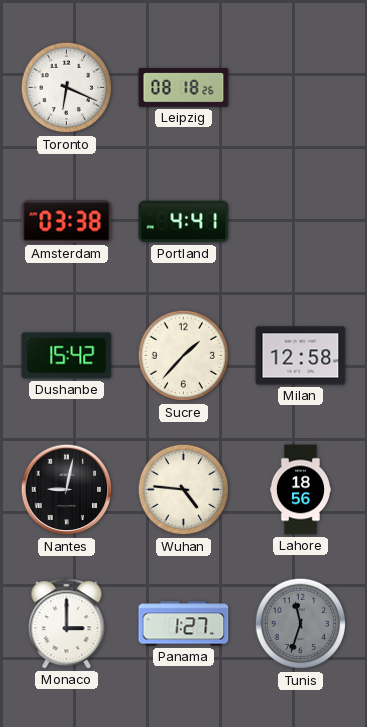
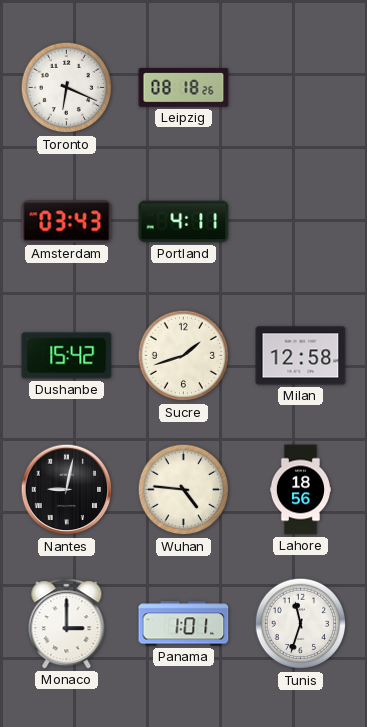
Amsterdam: 03:38 -> 03:43 (67, 222)
Portland: 4:41 -> 4:11 (184, 222)
Sucre: 1:37 -> 1:42 (184, 356)
Panama: 1:27 -> 1:01 (184, 624)
Tunis dial: grey -> white (301, 624)
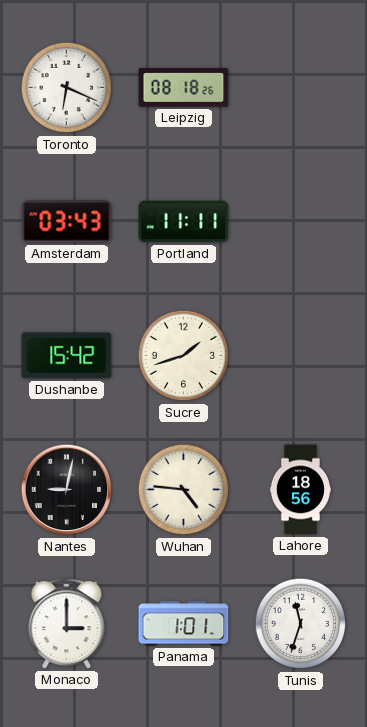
Portland: 4:11 -> 11:11 (184, 222)
Milan: 12:58 -> none (301, 356)
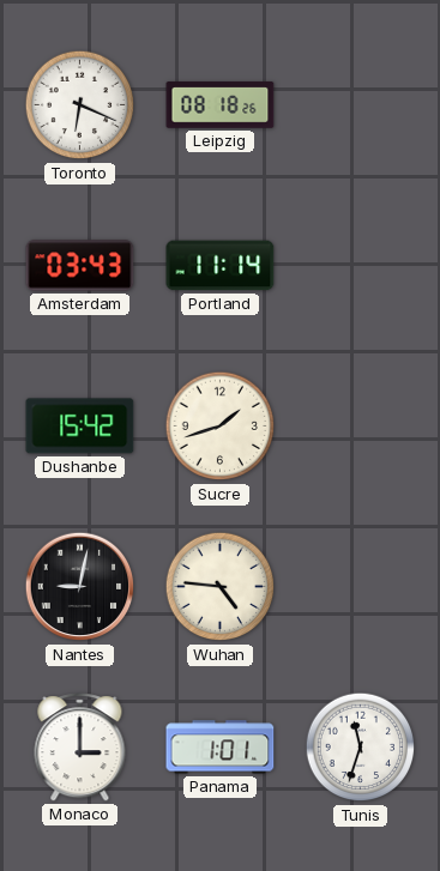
Portland: 11:11 -> 11:14 (221, 266)
Lahore: 18:56 -> none (300, 490)
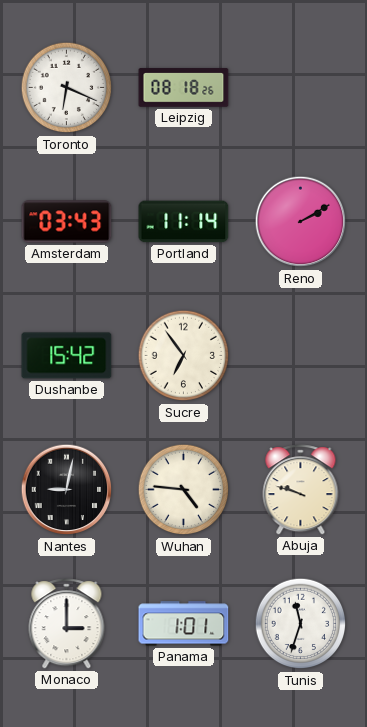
Reno: none -> 2:10 (301, 222)
Sucre: 1:42 -> 6:54 (184, 356)
Abuja: none -> 9:48 (301, 490)
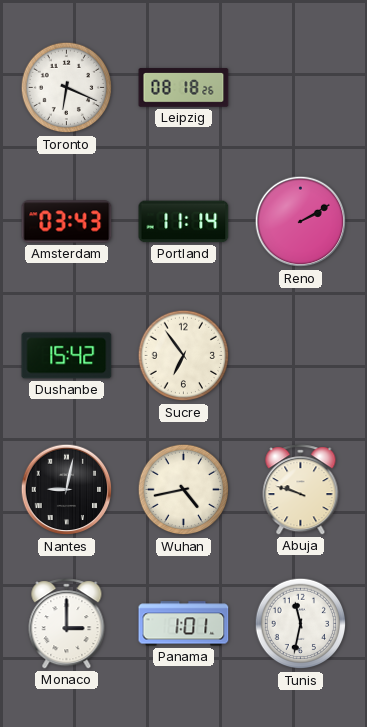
Wuhan: 4:46 -> 4:43 (184, 490)
Tunis: 11:33 -> 11:32 (301, 624)
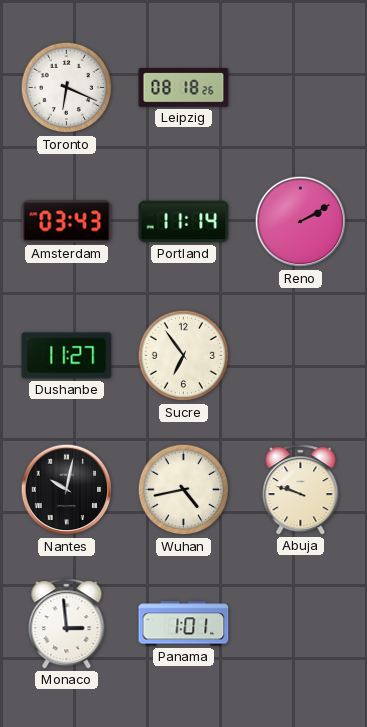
Dushanbe: 15:42 -> 11:27 (67, 356)
Nantes: 9:02 -> 10:02 (67, 490)
Monaco: 3:00 -> 2:59 (67, 624)
Tunis: 11:32 -> none (301, 624)
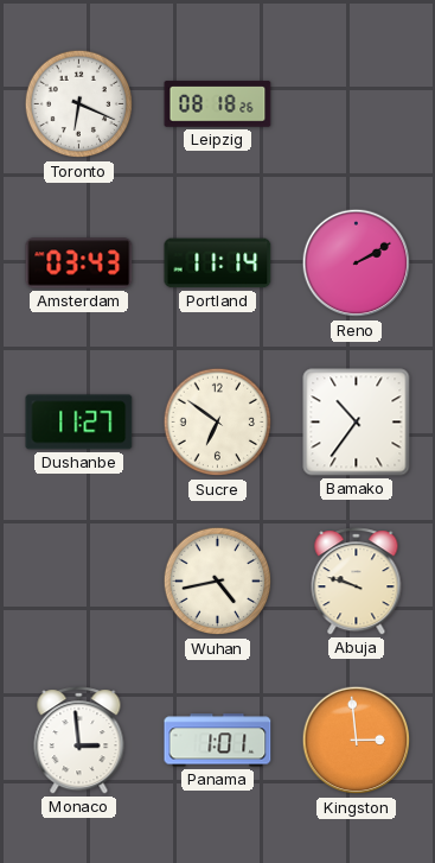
Sucre: 6:54 -> 6:51 (218, 423)
Bamako: none -> 10:36 (357, 423)
Nantes: 10:02 -> none (67, 490)
Kingston: none -> 2:59 (357, 741)
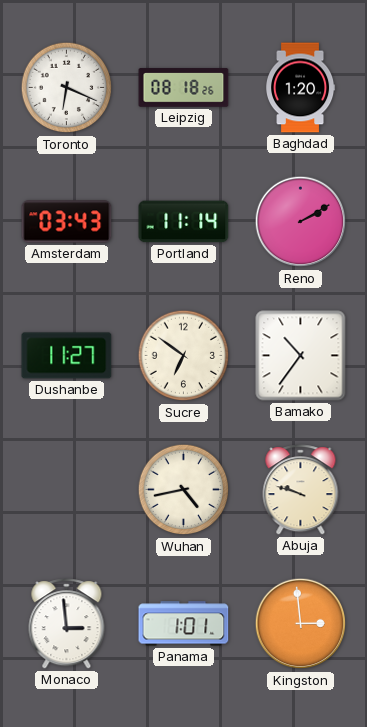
Baghdad: none -> 1:20 (301, 88)
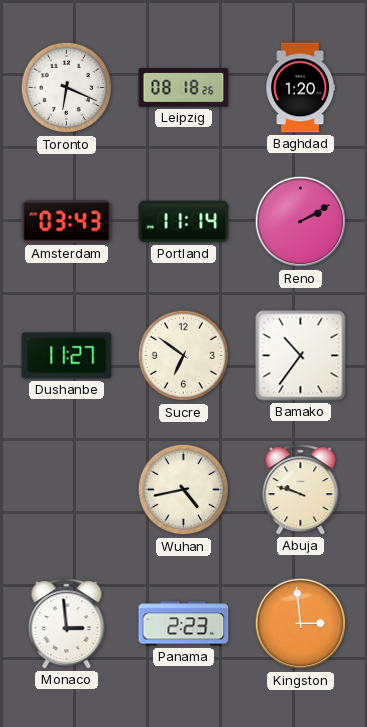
Panama: 1:01 -> 2:23 (184, 624)
